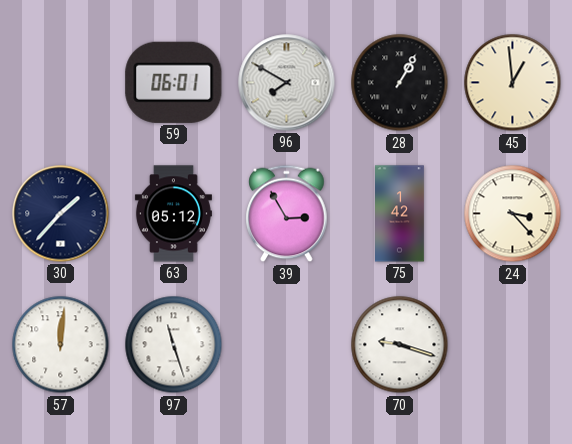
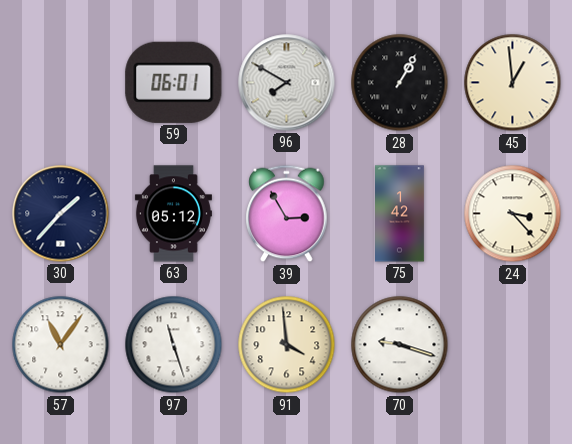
57: 12:01 -> 11:06 (61, 345)
91: none -> 3:59 (287, 345)
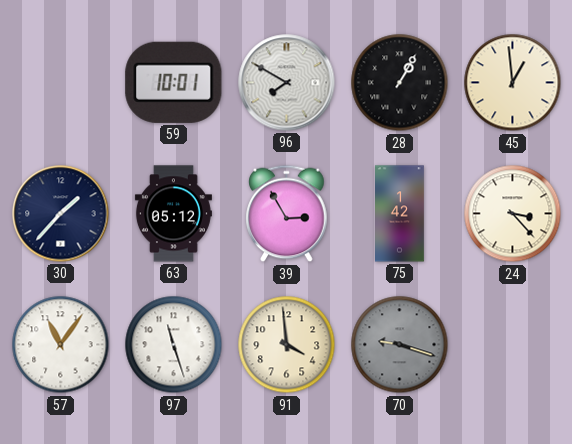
59: 06:01 -> 10:01 (174, 82)
70 dial: white -> grey (400, 345)
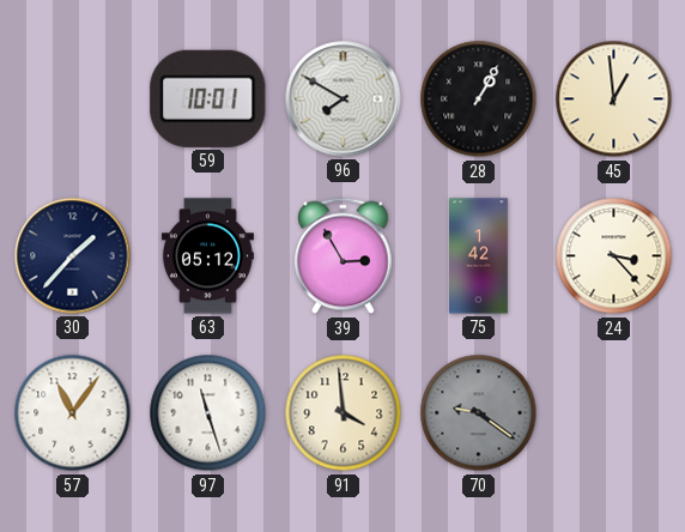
70: 9:18 -> 9:21 (479, 413)
